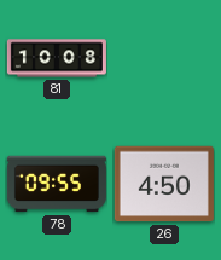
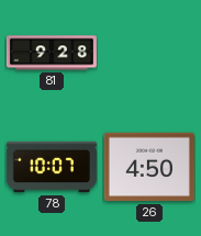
81: 10:08 -> 9:28 (52, 53)
78: 09:55 -> 10:07 (52, 167)
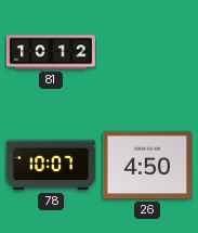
81: 9:28 -> 10:12 (51, 52)
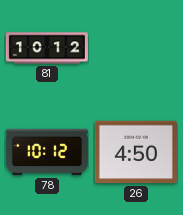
78: 10:07 -> 10:12 (47, 152)
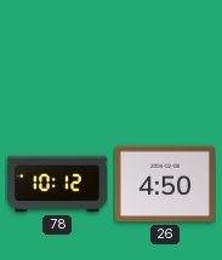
81: 10:12 -> none (47, 48)
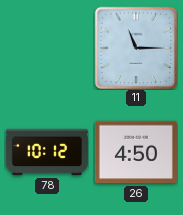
11: none -> 11:15 (135, 47)
